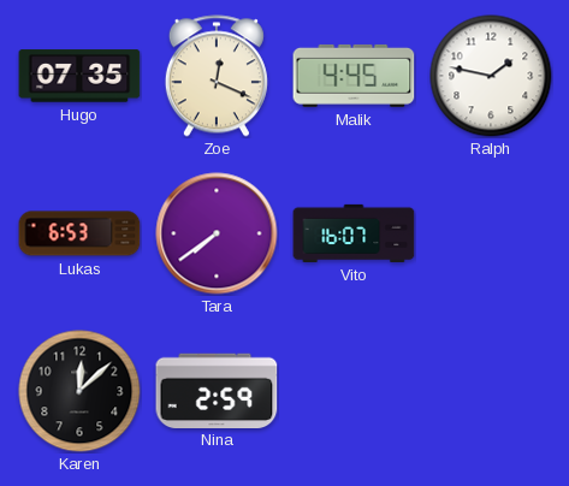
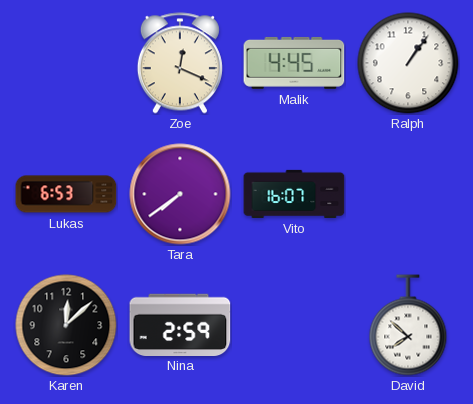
Hugo: 07:35 -> none (79, 76)
Ralph: 1:47 -> 1:06 (408, 63)
David: none -> 7:52 (408, 325)
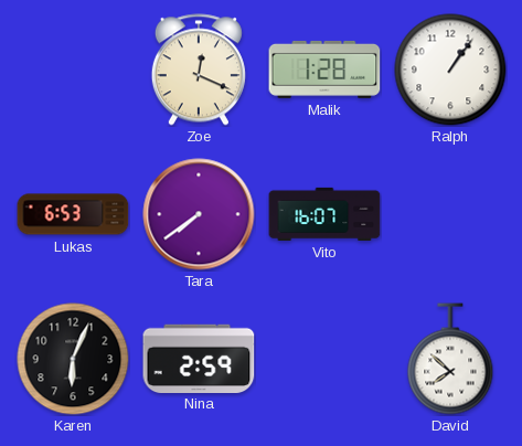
Malik: 4:45 -> 1:28 (324, 70)
Karen: 12:08 -> 6:04 (73, 359)
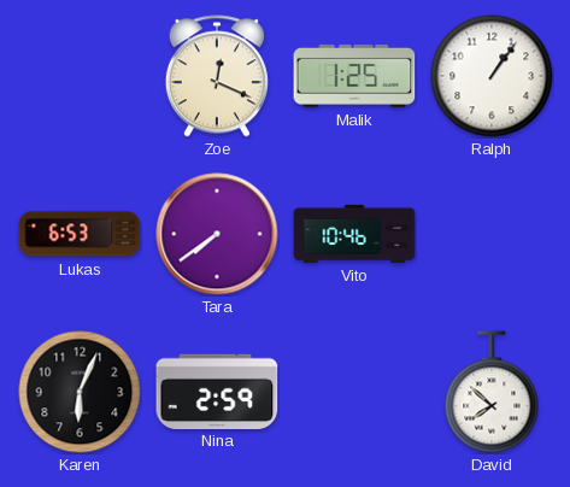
Malik: 1:28 -> 1:25 (354, 76)
Vito: 16:07 -> 10:46 (354, 234)
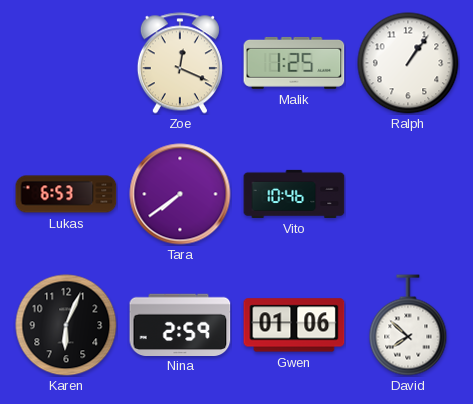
Gwen: none -> 01:06 (294, 325)
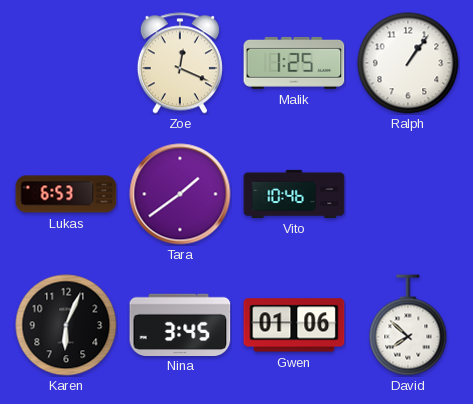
Tara: 7:39 -> 1:39 (180, 194)
Nina: 2:59 -> 3:45 (180, 324)
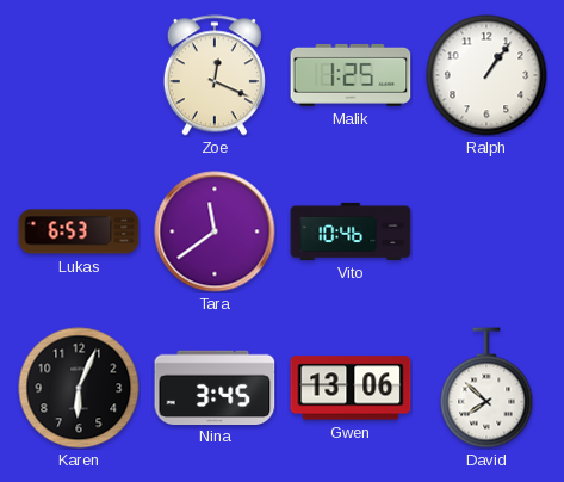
Tara: 1:39 -> 11:39 (215, 231)
Gwen: 01:06 -> 13:06 (351, 388)
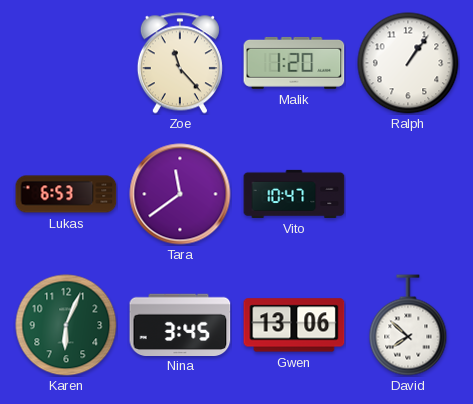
Zoe: 12:19 -> 11:23 (180, 63)
Malik: 1:25 -> 1:20 (294, 63)
Vito: 10:46 -> 10:47 (294, 194)
Karen dial: black -> green (66, 325)
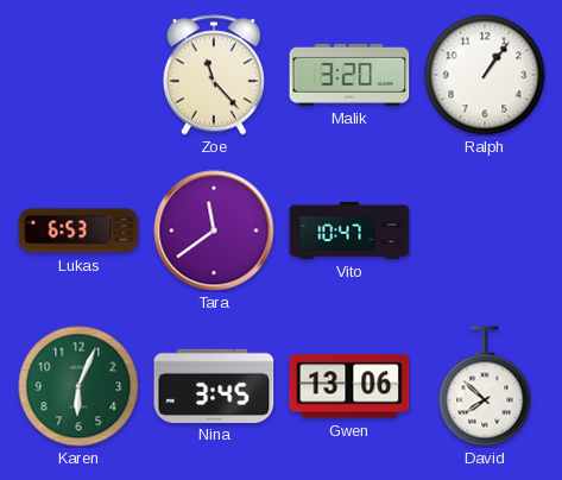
Malik: 1:20 -> 3:20 (349, 75)
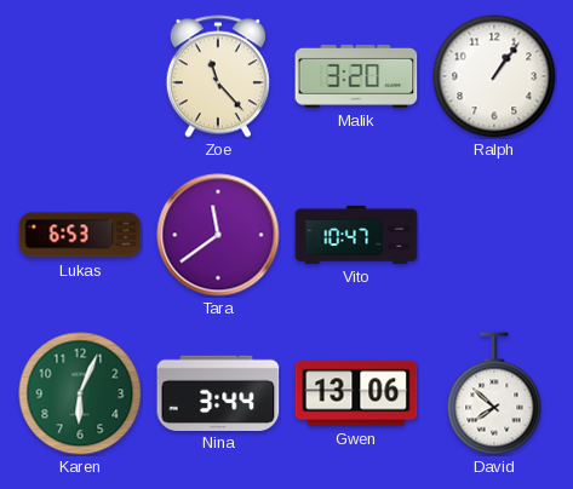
Nina: 3:45 -> 3:44 (218, 392)
